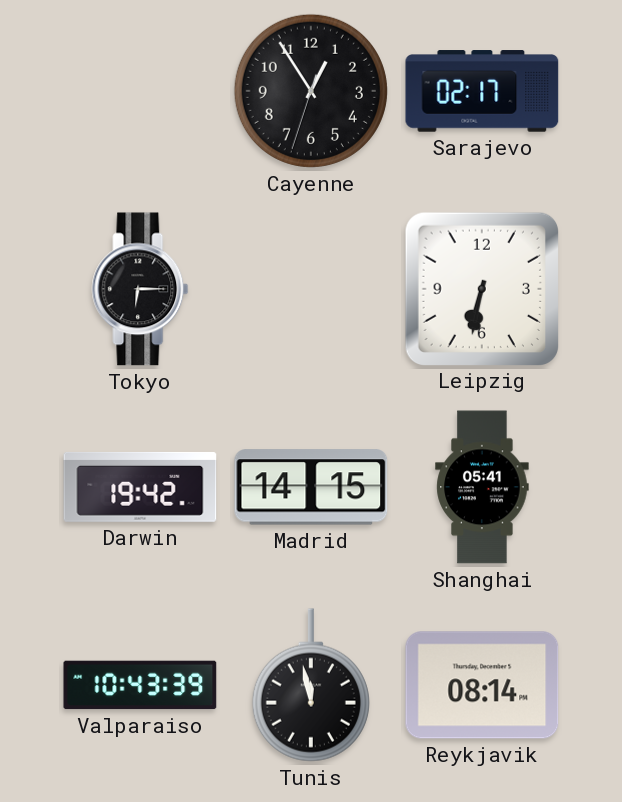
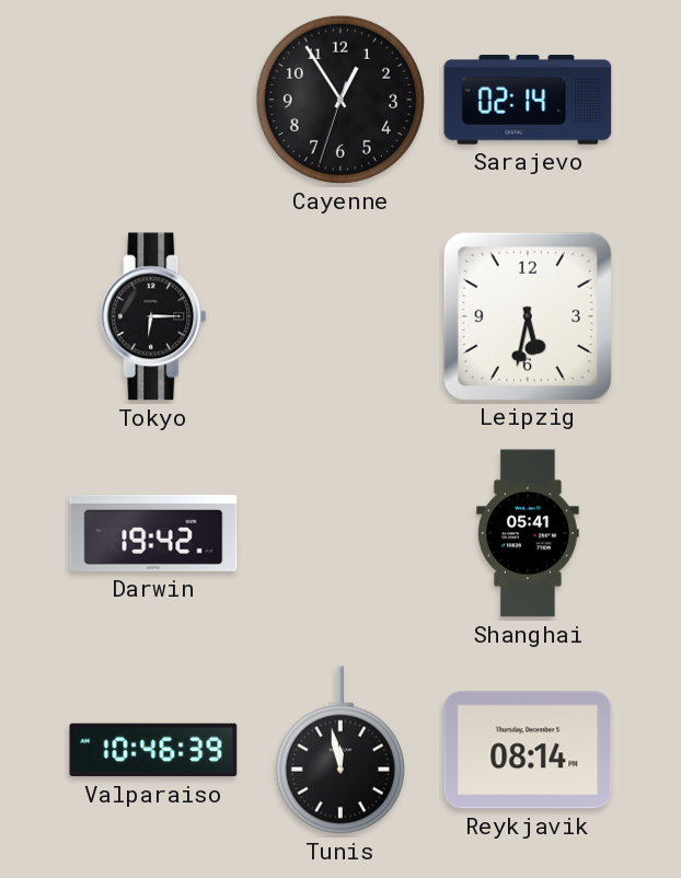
Sarajevo: 02:17 -> 02:14 (528, 100)
Leipzig: 6:32 -> 5:32 (527, 315)
Madrid: 14:15 -> none (311, 487)
Valparaiso: 10:43 -> 10:46 (153, 750)
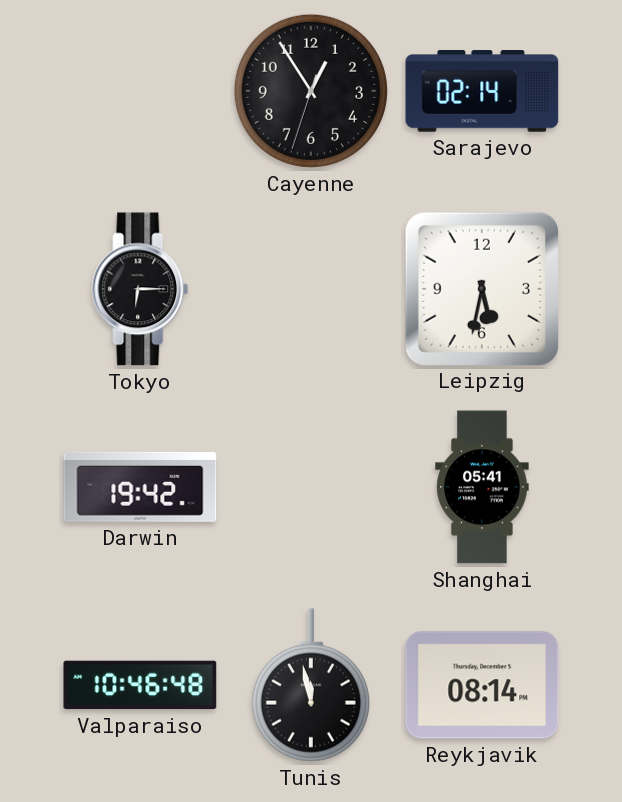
Valparaiso: 10:46:39 -> 10:46:48 (140, 685)
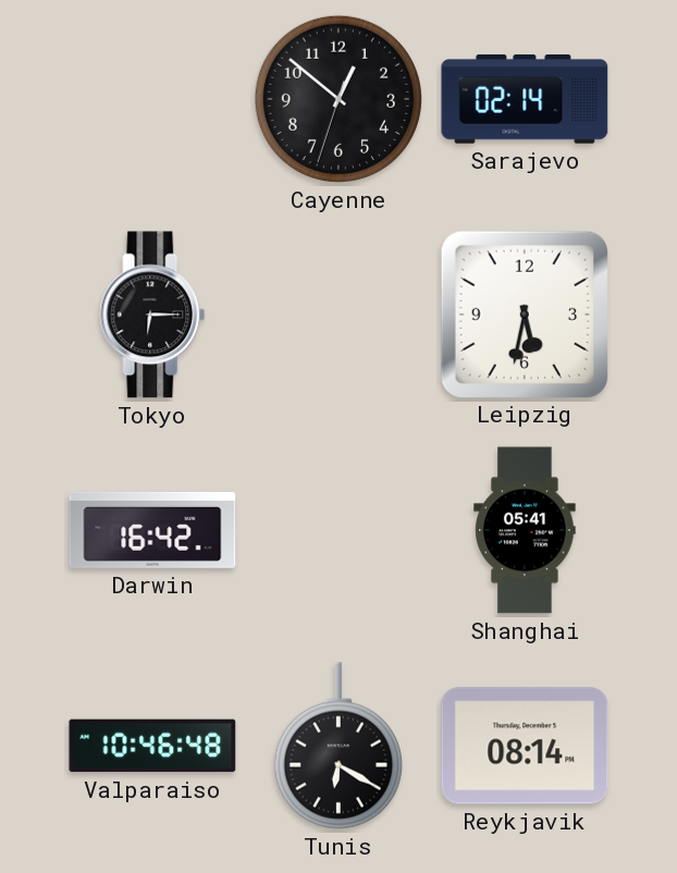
Cayenne: 12:54 -> 12:51 (338, 99)
Darwin: 19:42 -> 16:42 (152, 530)
Tunis: 11:58 -> 6:20 (338, 746)
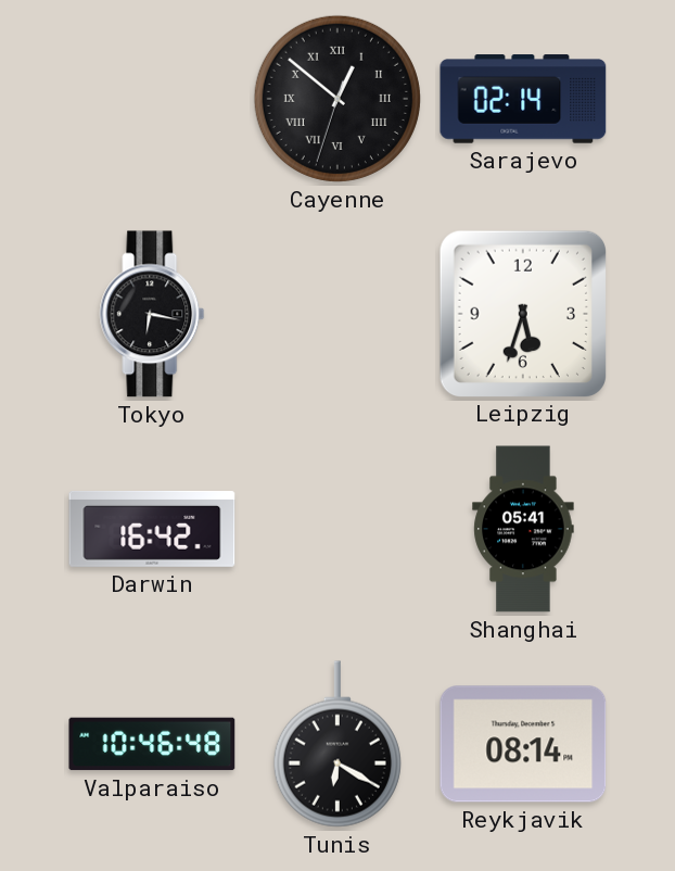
Cayenne numerals: Arabic -> Roman (337, 99)
Tokyo: 6:15 -> 6:17 (152, 314)
Leipzig: 5:32 -> 5:33 (522, 313)
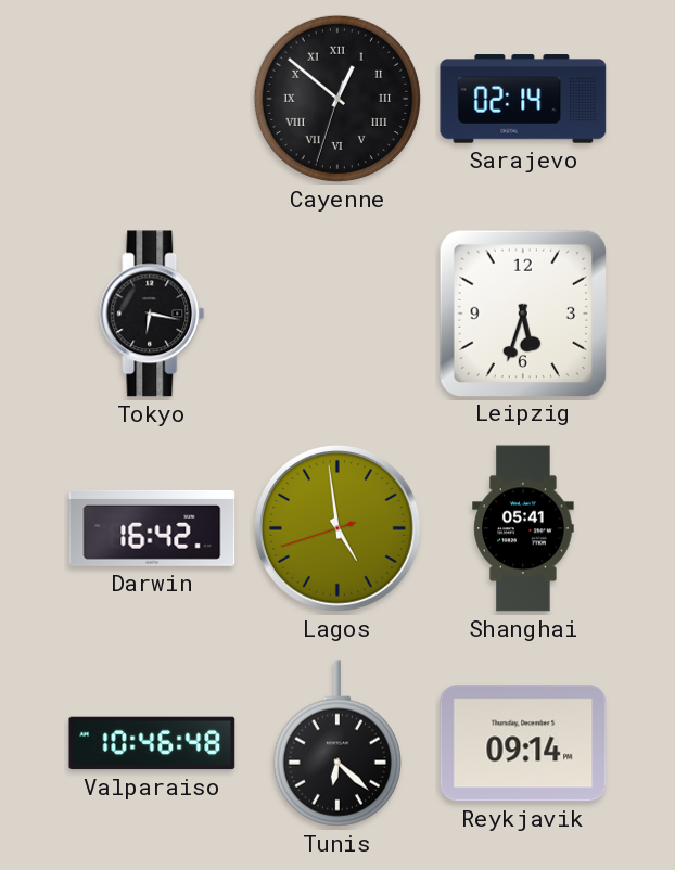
Lagos: none -> 4:58 (339, 529)
Tunis: 6:20 -> 6:22 (337, 743)
Reykjavik: 08:14 -> 09:14 (523, 743)
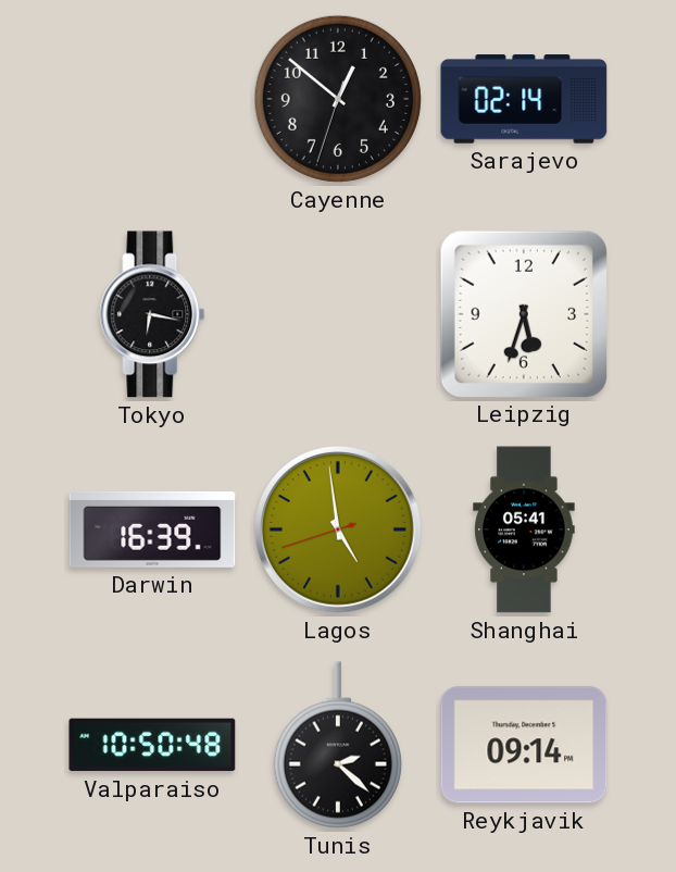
Cayenne numerals: Roman -> Arabic (338, 99)
Darwin: 16:42 -> 16:39 (152, 530)
Valparaiso: 10:46 -> 10:50 (152, 745)
Tunis: 6:22 -> 2:22 (338, 745)
